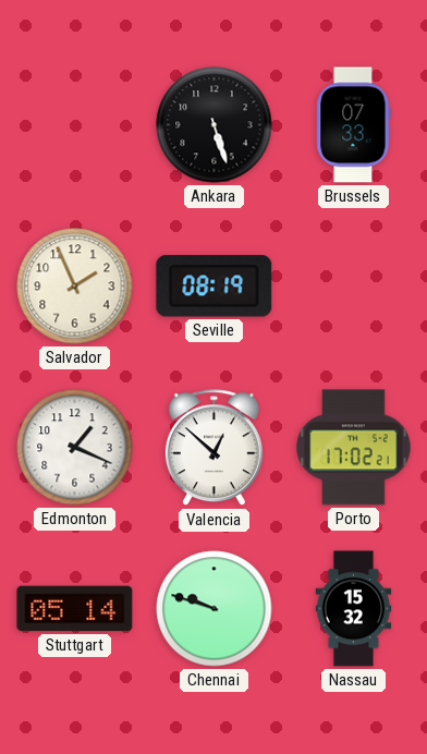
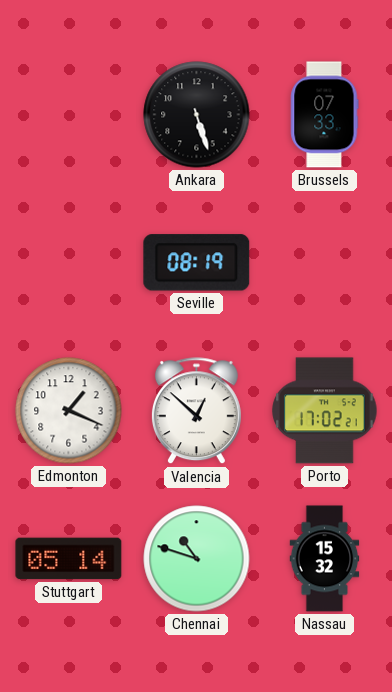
Salvador: 1:56 -> none (75, 287)
Chennai: 9:48 -> 10:48 (197, 559)
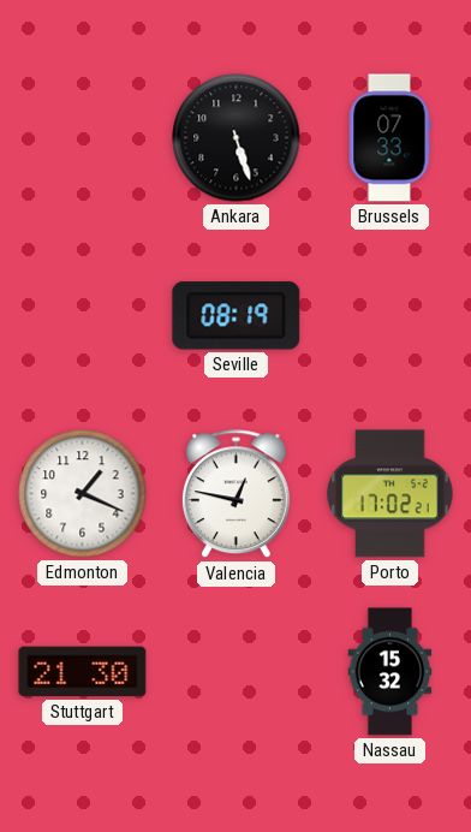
Valencia: 12:52 -> 12:47 (235, 494)
Stuttgart: 05:14 -> 21:30 (83, 672)
Chennai: 10:48 -> none (197, 559)
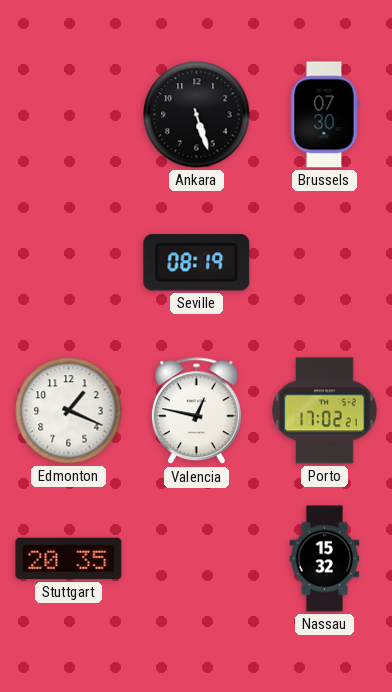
Brussels: 07:33 -> 07:30 (325, 115)
Stuttgart: 21:30 -> 20:35 (69, 559)
